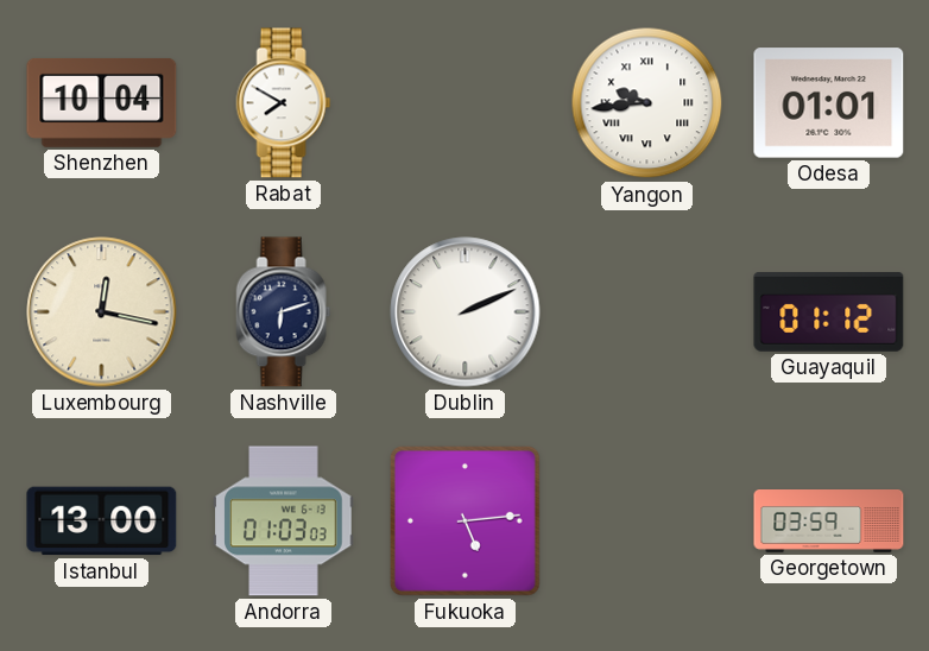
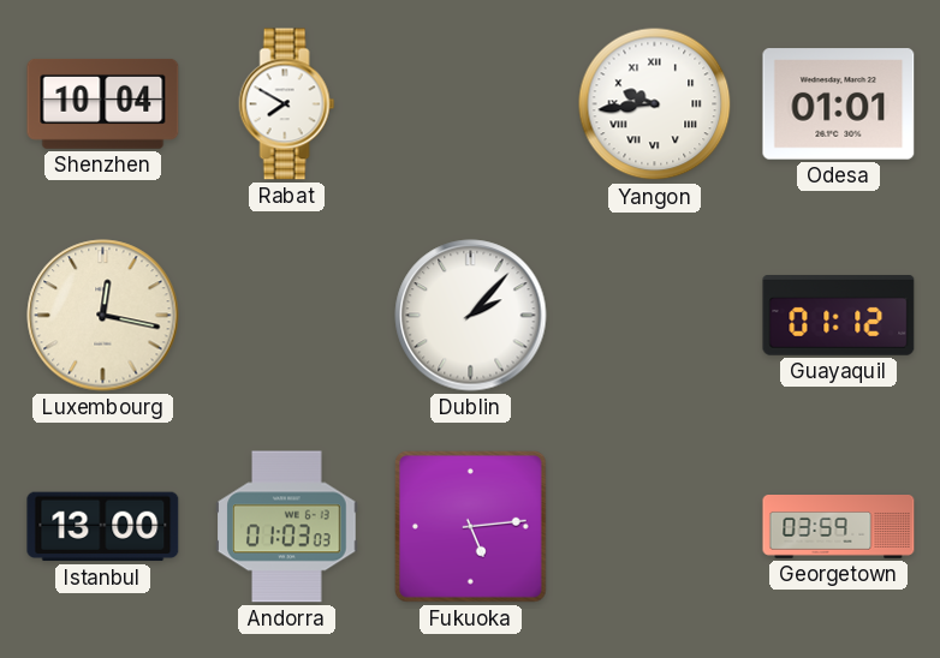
Nashville: 6:12 -> none (284, 312)
Dublin: 2:11 -> 2:07 (471, 316)
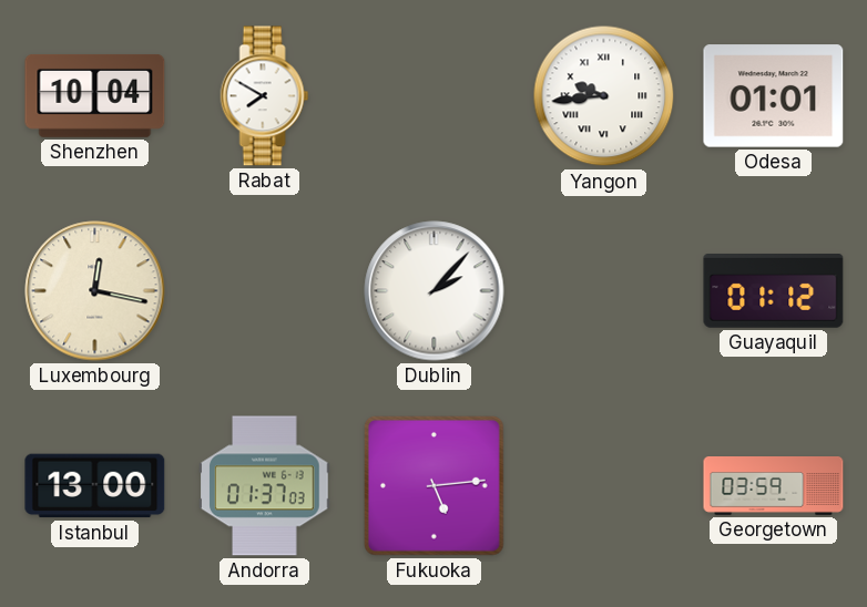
Andorra: 01:03 -> 01:37 (265, 486)
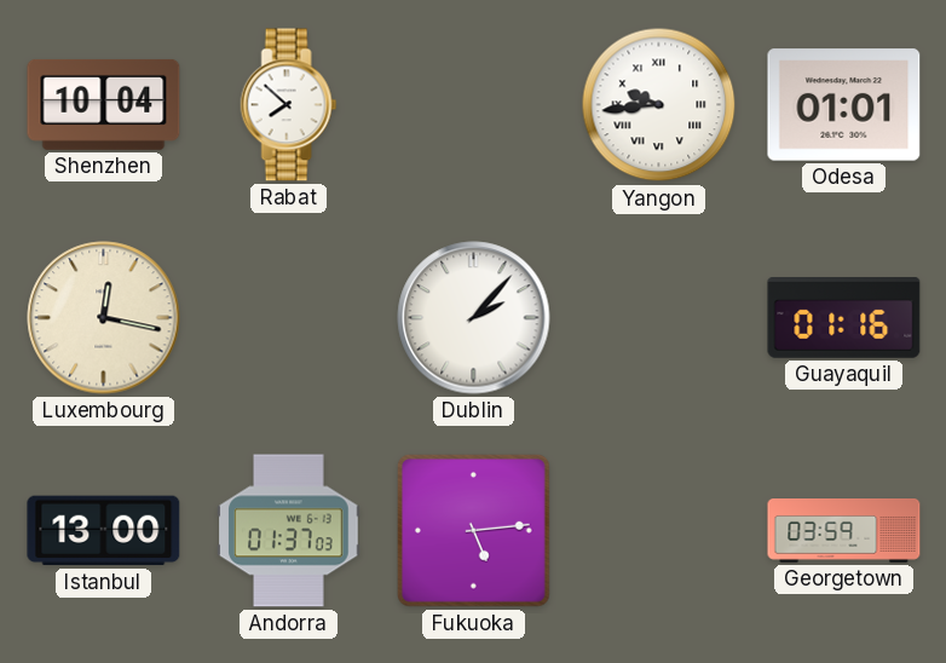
Rabat: 7:50 -> 7:52 (289, 105)
Guayaquil: 01:12 -> 01:16 (844, 318)
